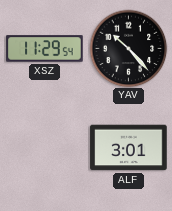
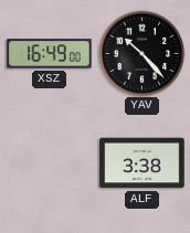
XSZ: 11:29 -> 16:49 (50, 54)
ALF: 3:01 -> 3:38 (142, 163)
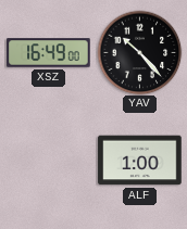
ALF: 3:38 -> 1:00 (140, 161)
